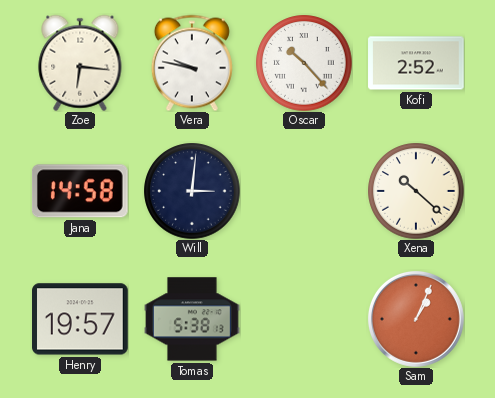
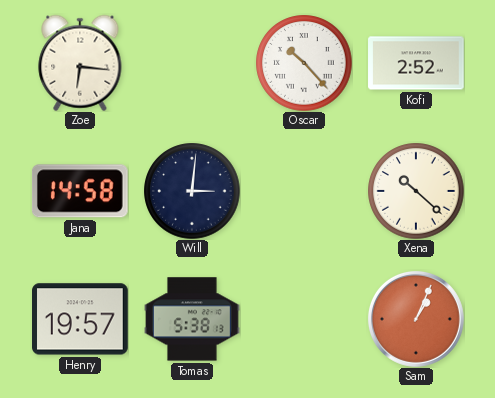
Vera: 9:47 -> none (192, 63)
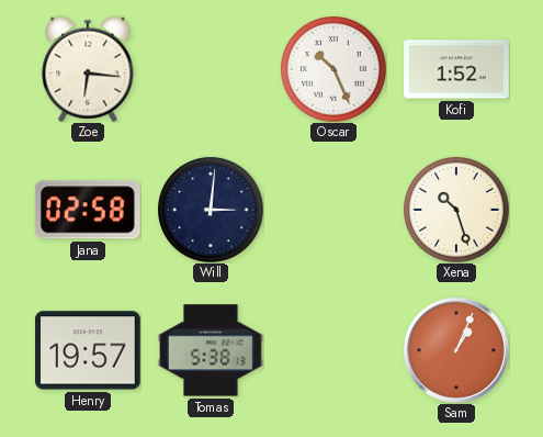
Oscar: 10:23 -> 10:26 (333, 69)
Kofi: 2:52 -> 1:52 (456, 69)
Jana: 14:58 -> 02:58 (88, 210)
Xena: 10:22 -> 10:27 (456, 210)
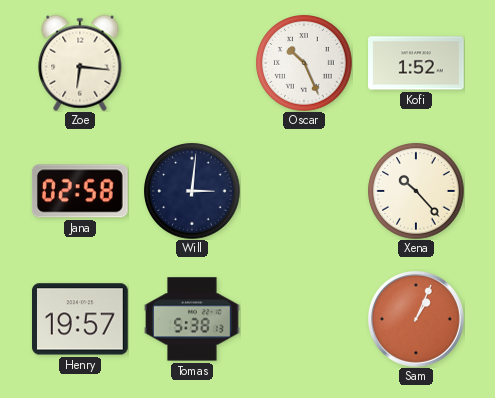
Xena: 10:27 -> 10:23 (416, 191)
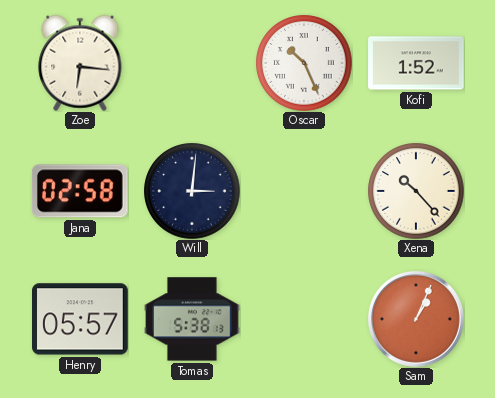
Henry: 19:57 -> 05:57 (81, 319)
